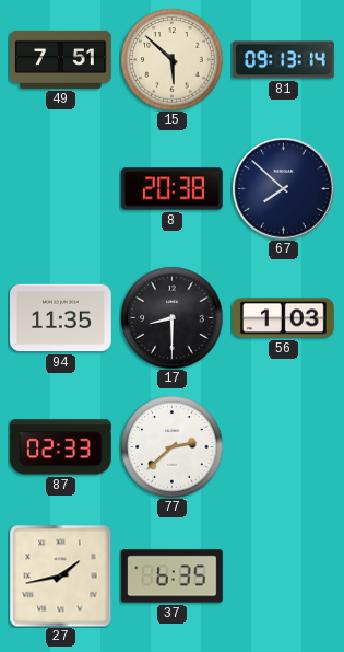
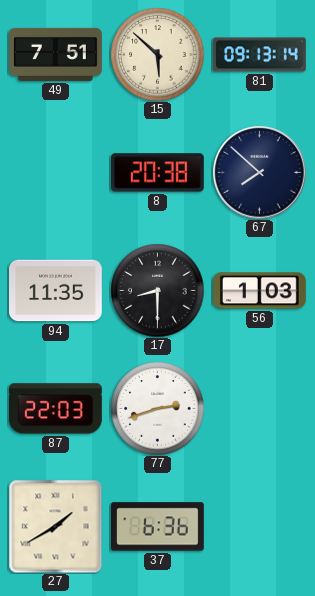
87: 02:33 -> 22:03 (56, 409)
77: 2:38 -> 2:42 (157, 408)
27: 1:43 -> 1:40 (55, 526)
37: 6:35 -> 6:36 (158, 527)
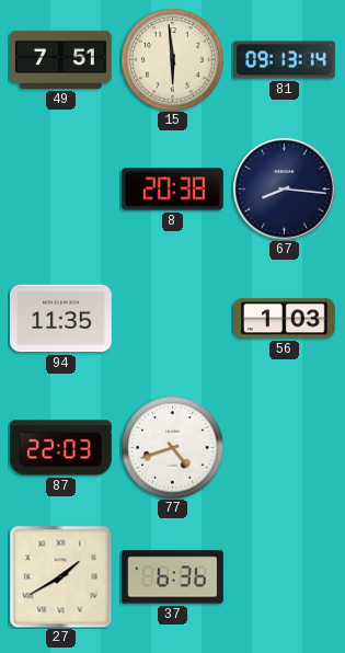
15: 5:52 -> 5:59 (172, 59)
67: 7:52 -> 8:16 (284, 188)
17: 8:30 -> none (157, 290)
77: 2:42 -> 4:42 (172, 447)
